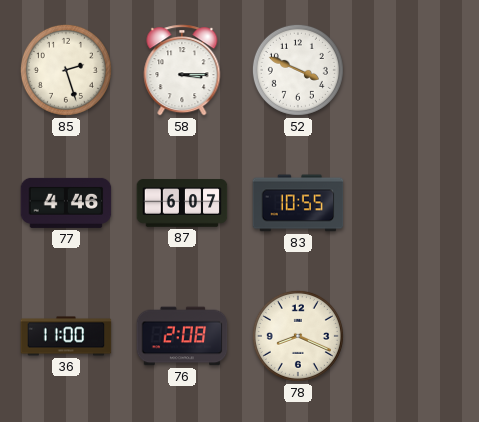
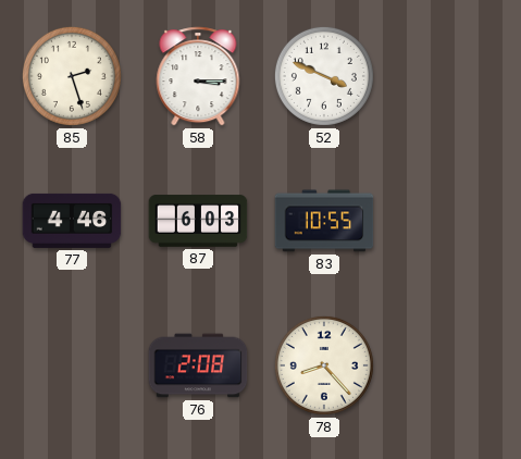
87: 6:07 -> 6:03 (198, 221)
36: 11:00 -> none (66, 336)
78: 8:19 -> 8:23 (324, 365)
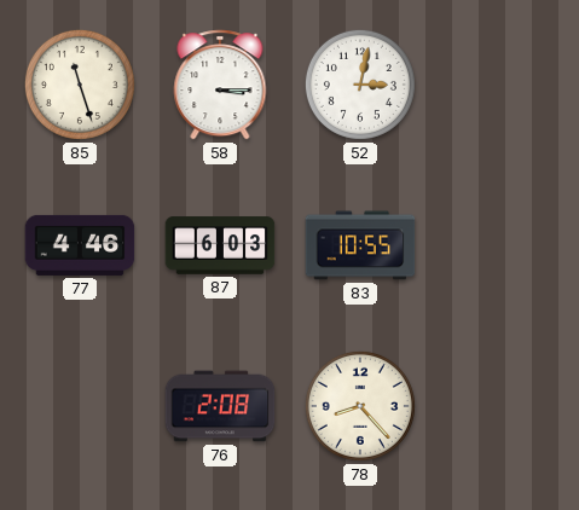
85: 2:27 -> 11:27 (80, 85)
52: 3:49 -> 3:02 (360, 85)
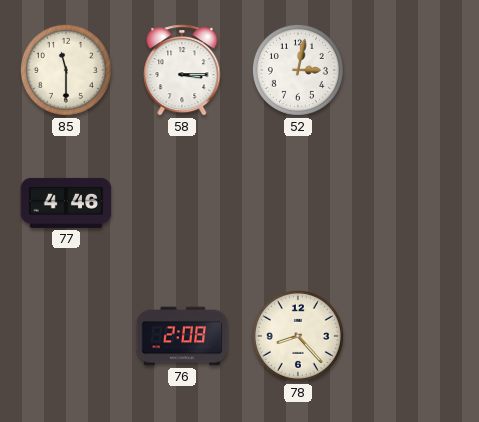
85: 11:27 -> 11:30 (66, 70)
87: 6:03 -> none (220, 245)
83: 10:55 -> none (360, 245)
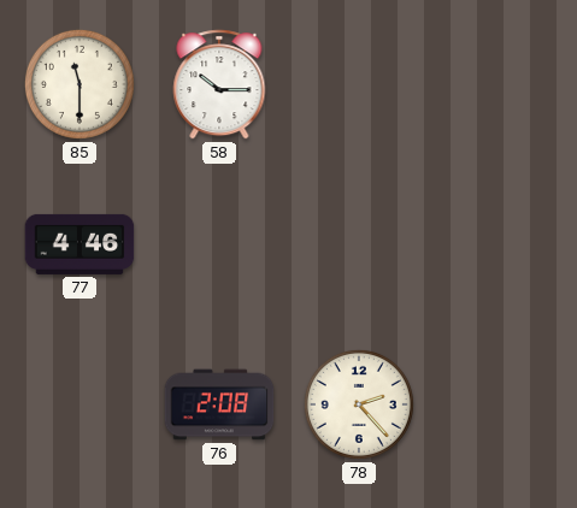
58: 3:15 -> 10:15 (219, 84)
52: 3:02 -> none (298, 70)
78: 8:23 -> 2:23 (359, 404)
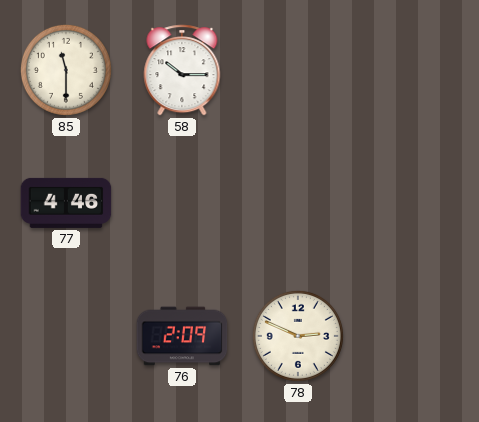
76: 2:08 -> 2:09 (182, 336)
78: 2:23 -> 2:49 (298, 336)
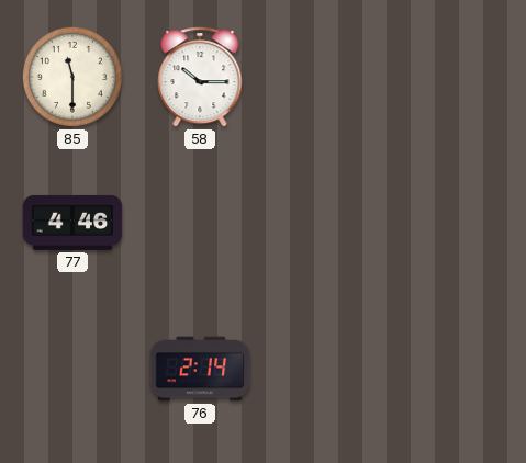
76: 2:09 -> 2:14 (200, 369)
78: 2:49 -> none (298, 336)
